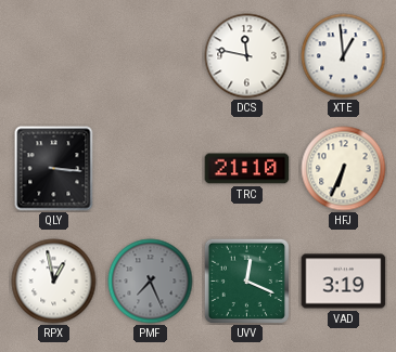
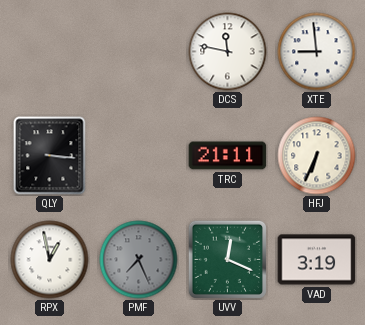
XTE: 12:59 -> 8:59 (317, 52)
TRC: 21:10 -> 21:11 (228, 156)
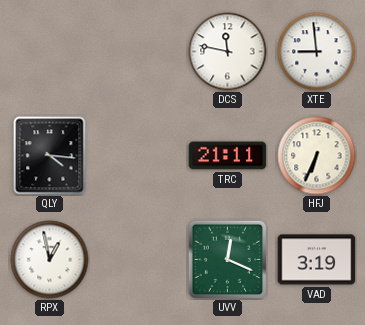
QLY: 3:16 -> 4:16 (50, 156)
PMF: 7:26 -> none (139, 260)
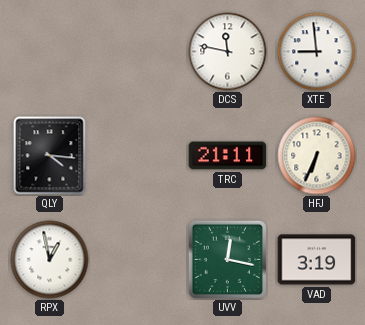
UVV: 12:19 -> 12:17 (227, 259)
